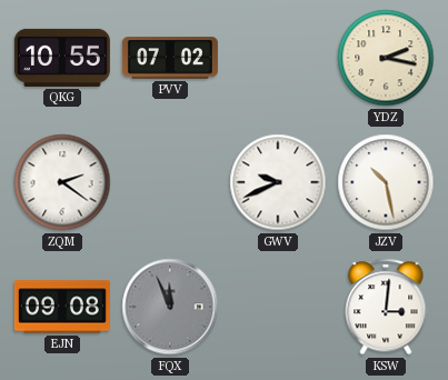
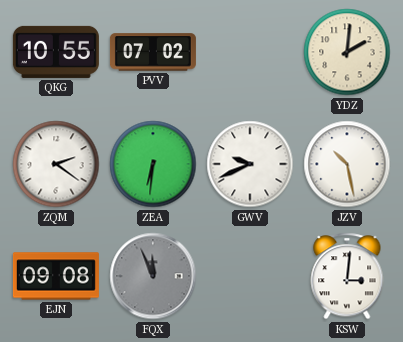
YDZ: 2:17 -> 2:01 (347, 52)
ZEA: none -> 6:31 (153, 164)
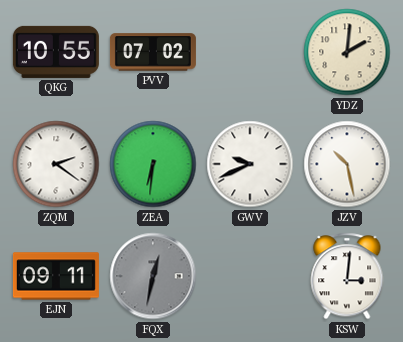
EJN: 09:08 -> 09:11 (56, 276)
FQX: 11:56 -> 12:32 (153, 276)
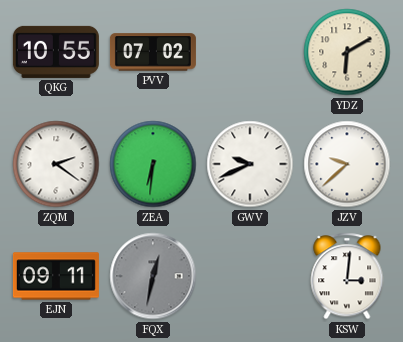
YDZ: 2:01 -> 6:10 (347, 52)
JZV: 10:28 -> 9:38 (347, 164)
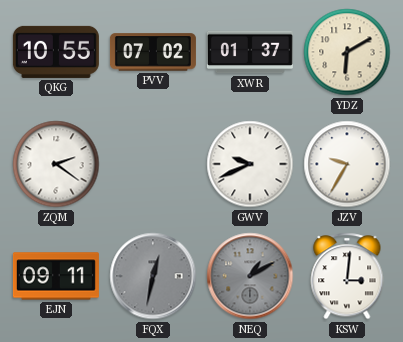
XWR: none -> 01:37 (250, 52)
ZEA: 6:31 -> none (153, 164)
JZV: 9:38 -> 9:35 (347, 164)
NEQ: none -> 1:10 (250, 276)
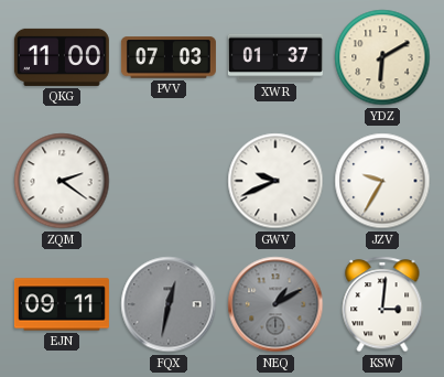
QKG: 10:55 -> 11:00 (62, 57)
PVV: 07:02 -> 07:03 (169, 57)
